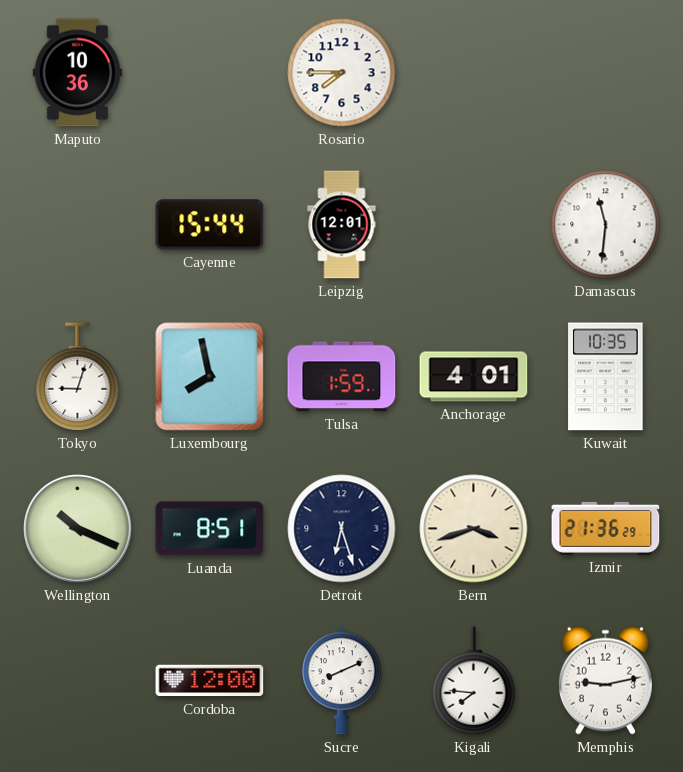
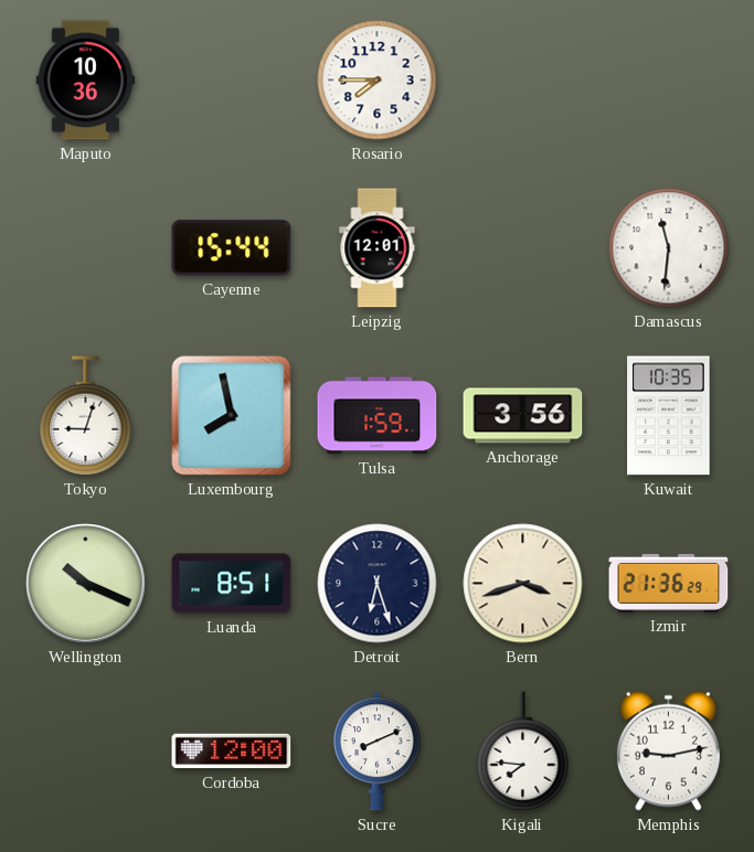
Anchorage: 4:01 -> 3:56 (523, 416)
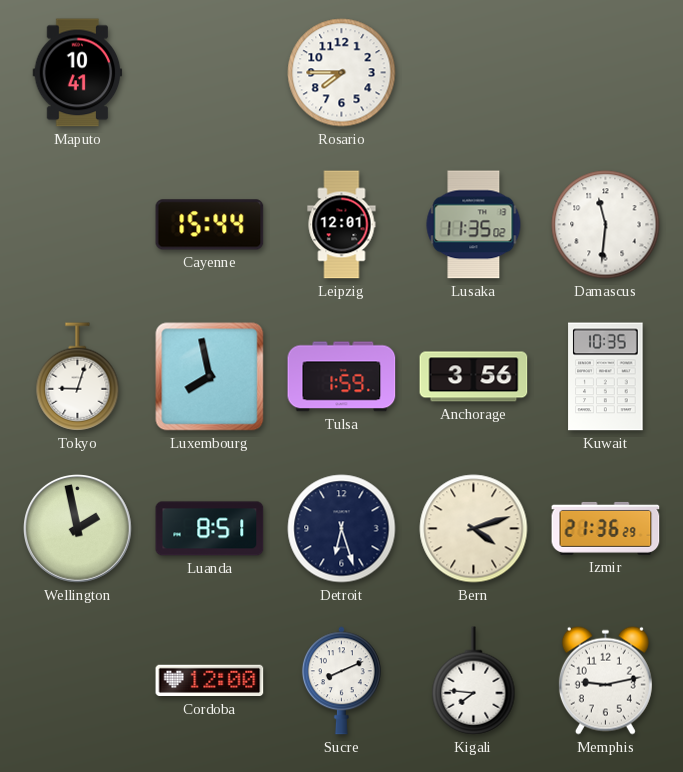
Maputo: 10:36 -> 10:41 (78, 73)
Lusaka: none -> 11:35 (474, 225)
Wellington: 10:19 -> 1:58 (78, 529)
Bern: 3:42 -> 4:12 (474, 529)
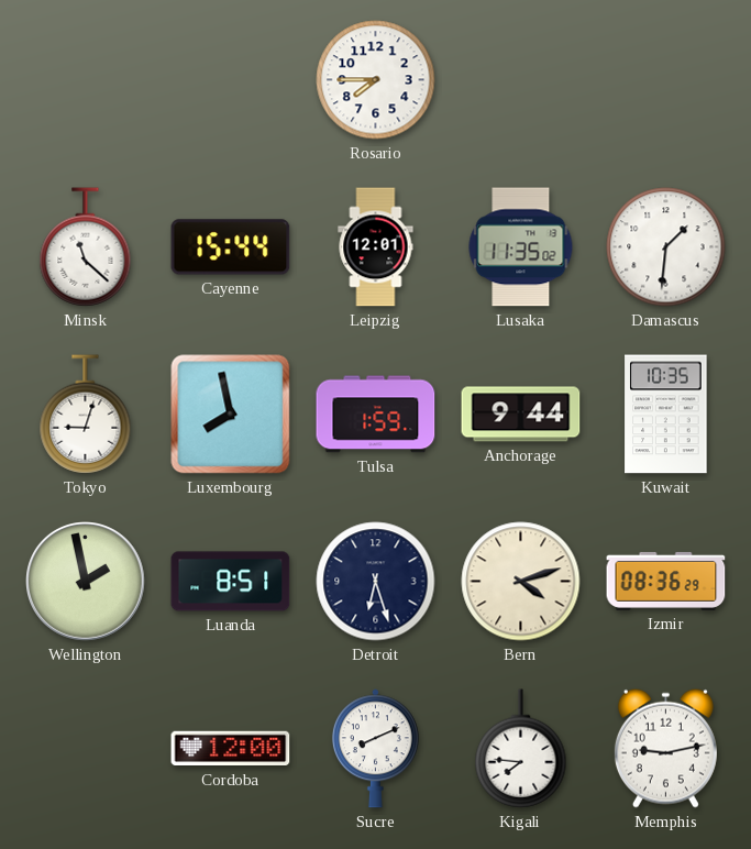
Maputo: 10:41 -> none (78, 73)
Minsk: none -> 11:22 (86, 247)
Damascus: 11:31 -> 1:31 (666, 247)
Anchorage: 3:56 -> 9:44 (521, 415)
Izmir: 21:36 -> 08:36 (666, 581)
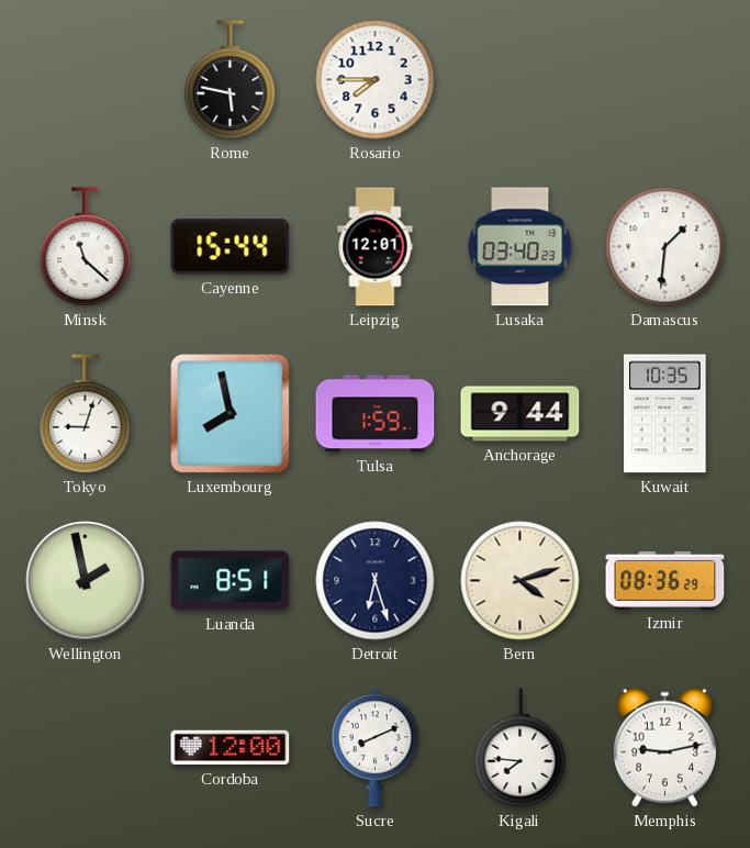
Rome: none -> 5:47 (231, 80)
Lusaka: 11:35 -> 03:40 (520, 247)
